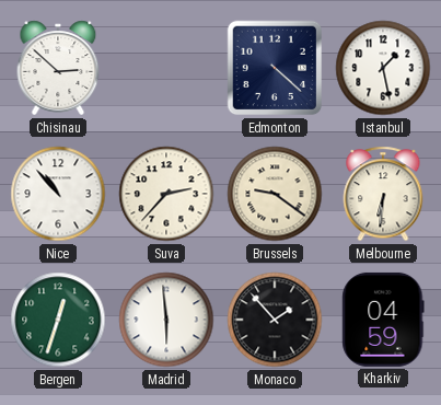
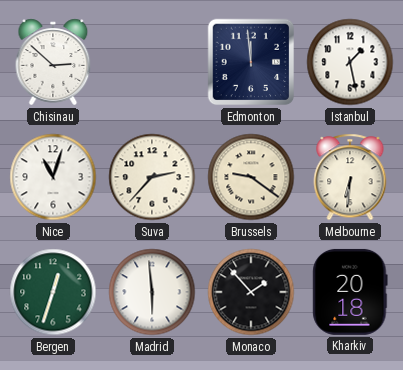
Edmonton: 4:22 -> 11:59 (251, 62)
Nice: 10:53 -> 11:03 (53, 177)
Kharkiv: 04:59 -> 20:18 (350, 292)
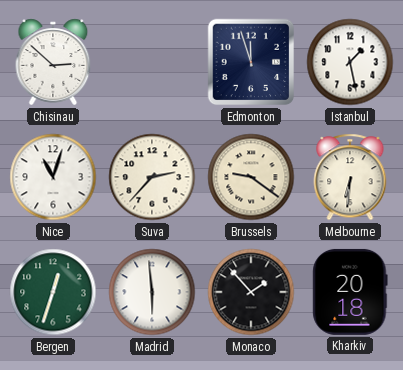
Edmonton: 11:59 -> 11:57 (251, 62)
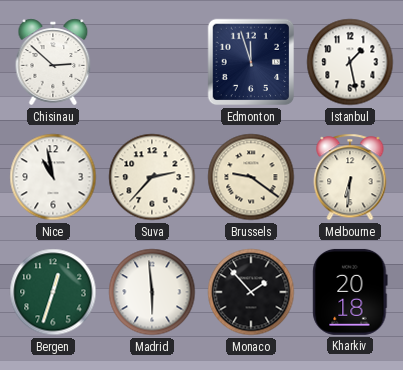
Nice: 11:03 -> 10:58 (53, 177)
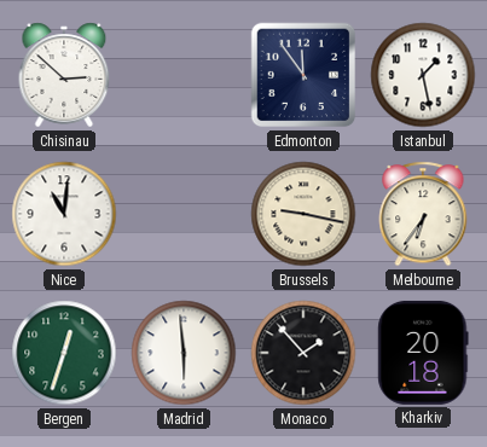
Edmonton: 11:57 -> 11:54 (303, 75)
Nice: 10:58 -> 11:01 (64, 214)
Suva: 2:37 -> none (152, 177)
Brussels: 9:21 -> 9:17 (303, 214)
Melbourne: 6:31 -> 6:36 (423, 214)
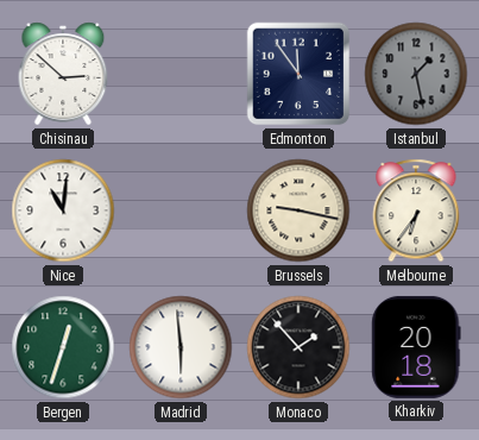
Istanbul dial: white -> grey (416, 74)
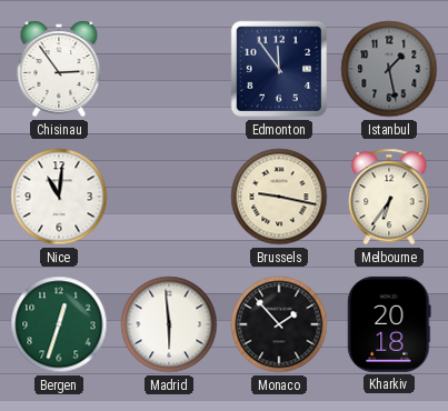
Chisinau: 2:52 -> 2:54 (59, 69)
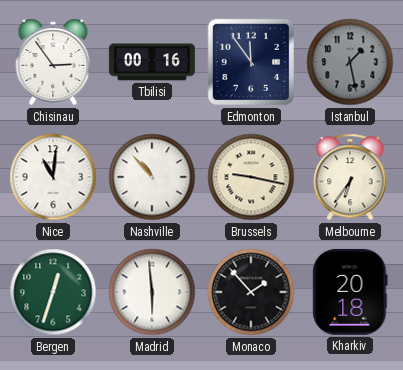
Tbilisi: none -> 00:16 (152, 62)
Nashville: none -> 10:53 (152, 177)
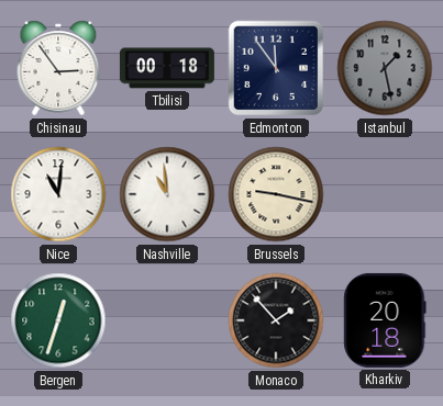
Tbilisi: 00:16 -> 00:18 (167, 68)
Nashville: 10:53 -> 10:59 (167, 194)
Melbourne: 6:36 -> none (350, 177)
Madrid: 5:59 -> none (152, 292)
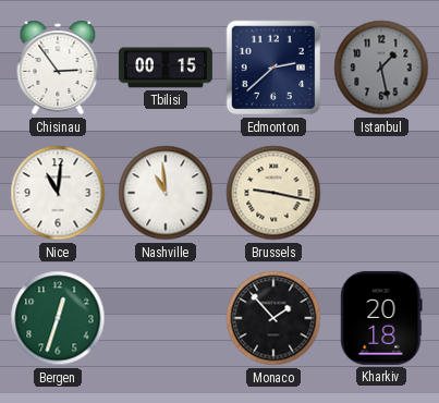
Tbilisi: 00:18 -> 00:15 (166, 68)
Edmonton: 11:54 -> 2:38 (273, 68)
